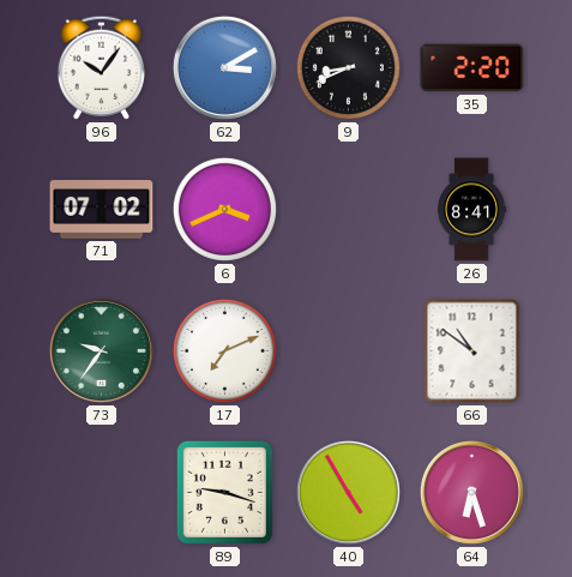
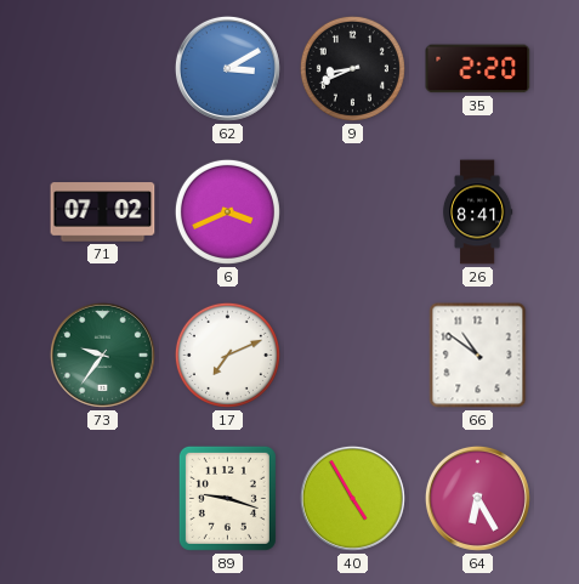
96: 10:06 -> none (101, 67)
64: 6:27 -> 6:25 (477, 498)
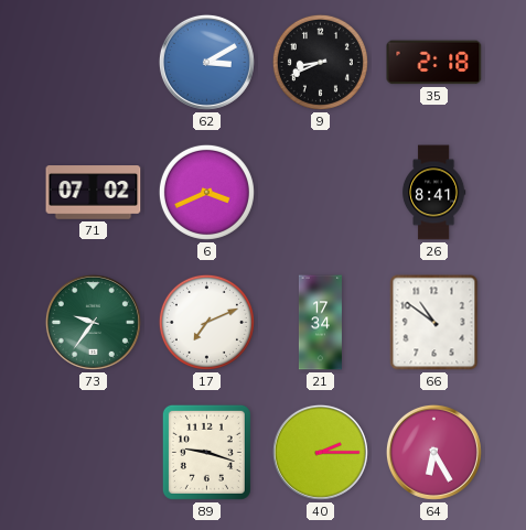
35: 2:20 -> 2:18 (434, 63)
21: none -> 17:34 (320, 323)
40: 4:55 -> 2:15 (320, 452)
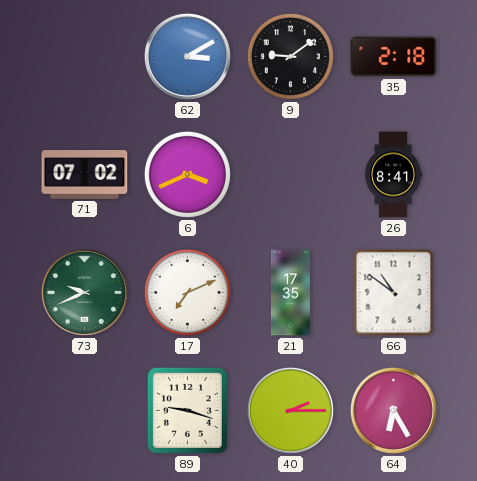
9: 8:41 -> 9:09 (290, 56)
73: 9:36 -> 9:41 (84, 292)
21: 17:34 -> 17:35 (290, 293)
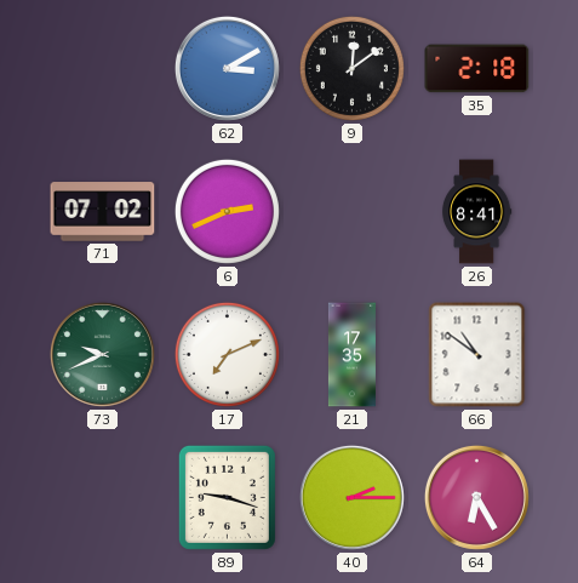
9: 9:09 -> 12:09 (351, 68)
6: 3:41 -> 2:41 (227, 211)
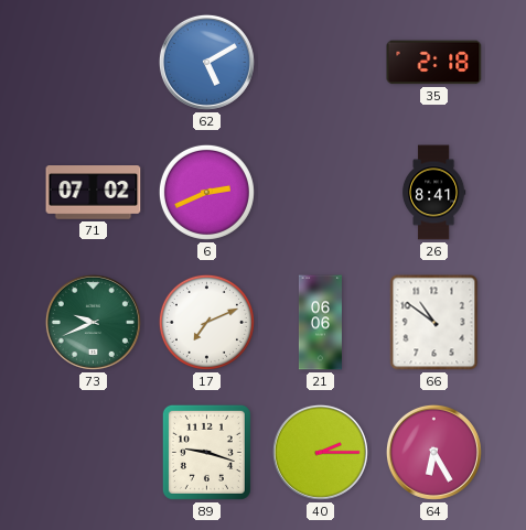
62: 3:10 -> 5:10 (206, 62)
9: 12:09 -> none (351, 68)
21: 17:35 -> 06:06 (320, 323)
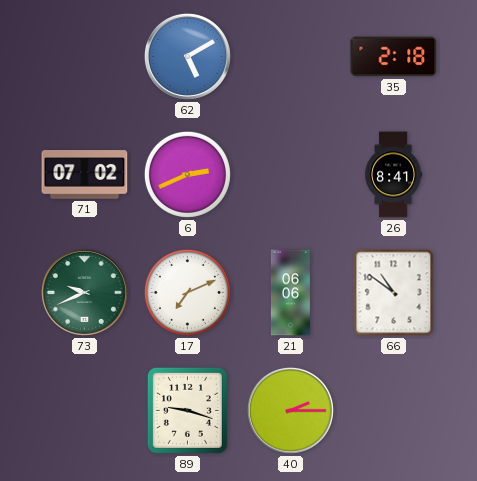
64: 6:25 -> none (433, 452)
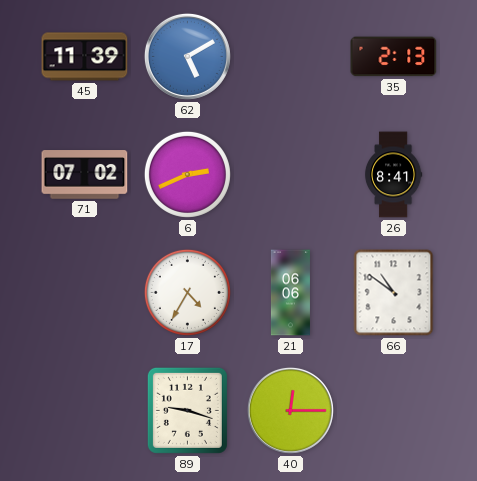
45: none -> 11:39 (85, 57)
35: 2:18 -> 2:13 (394, 57)
73: 9:41 -> none (84, 292)
17: 7:11 -> 4:35 (187, 292)
40: 2:15 -> 12:15 (290, 410)
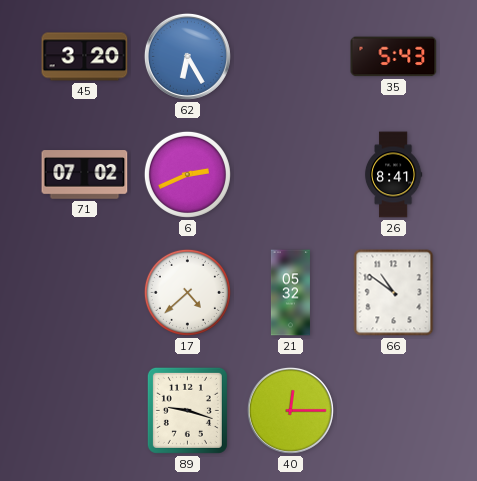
45: 11:39 -> 3:20 (85, 57)
62: 5:10 -> 6:25 (187, 56)
35: 2:13 -> 5:43 (394, 57)
17: 4:35 -> 4:38 (187, 292)
21: 06:06 -> 05:32 (290, 293)
